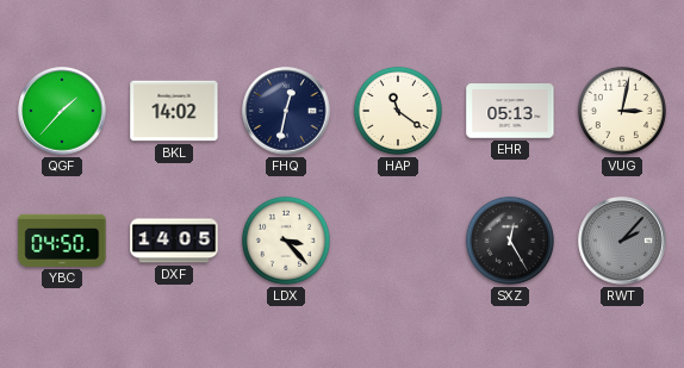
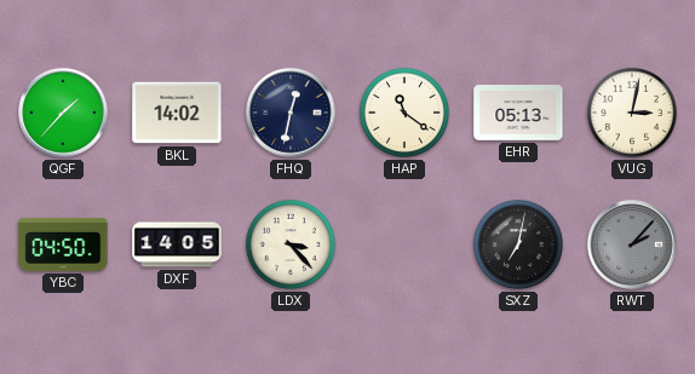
SXZ: 12:25 -> 7:02 (518, 244)
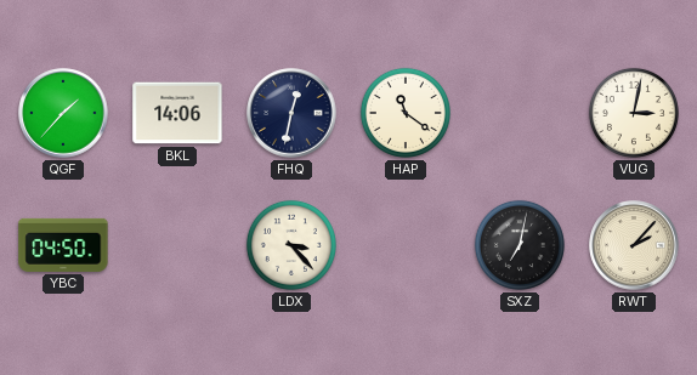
BKL: 14:02 -> 14:06 (177, 113)
EHR: 05:13 -> none (518, 114)
DXF: 14:05 -> none (177, 244)
RWT dial: grey -> cream (634, 245)
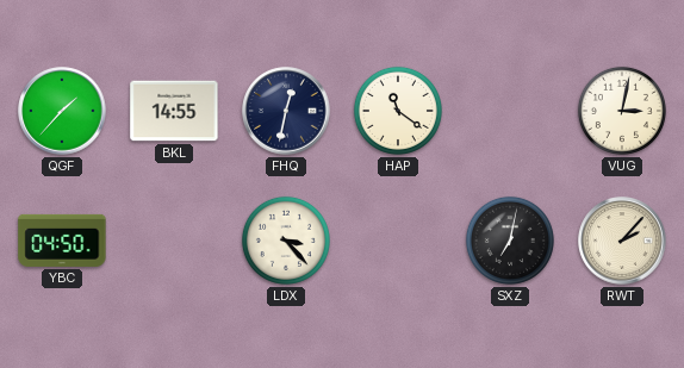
BKL: 14:06 -> 14:55 (174, 111)
